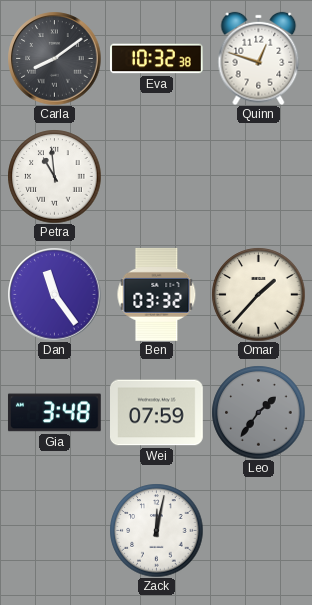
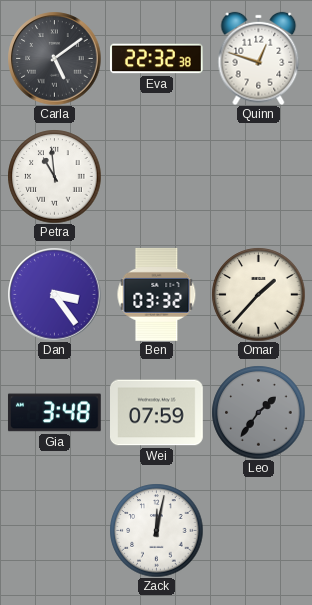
Carla: 8:09 -> 5:09 (54, 58)
Eva: 10:32 -> 22:32 (157, 59)
Dan: 11:24 -> 3:24 (54, 294)
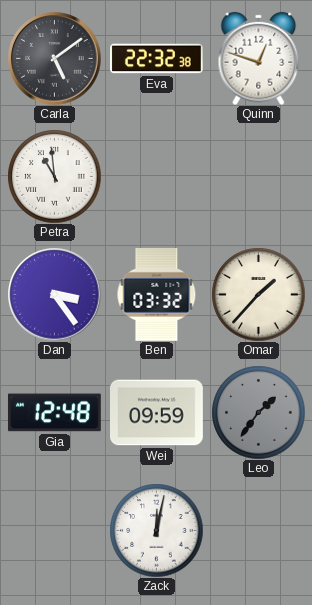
Gia: 3:48 -> 12:48 (54, 413)
Wei: 07:59 -> 09:59 (157, 413)
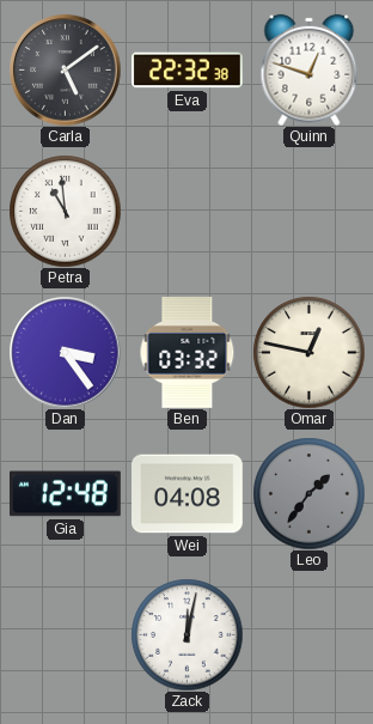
Omar: 1:37 -> 12:47 (308, 352)
Wei: 09:59 -> 04:08 (188, 494)
